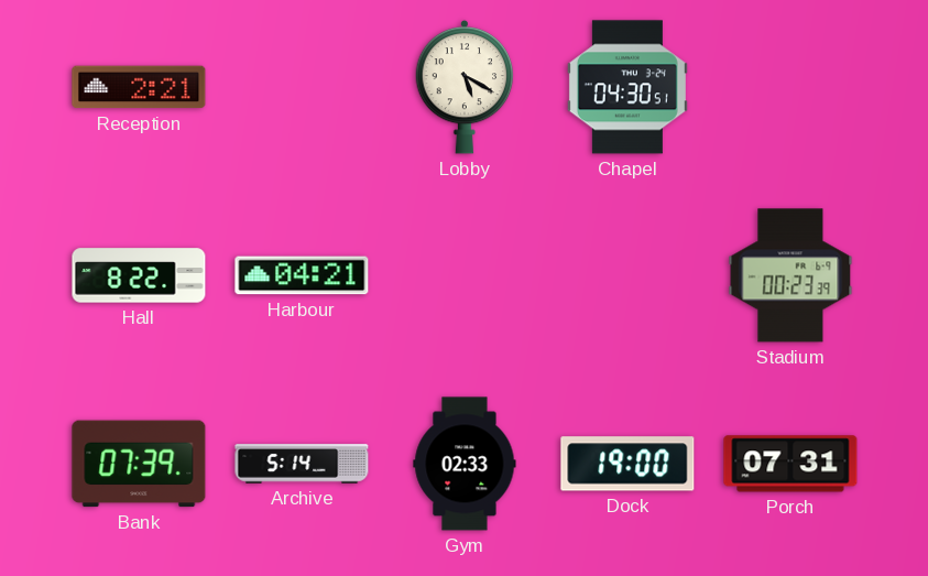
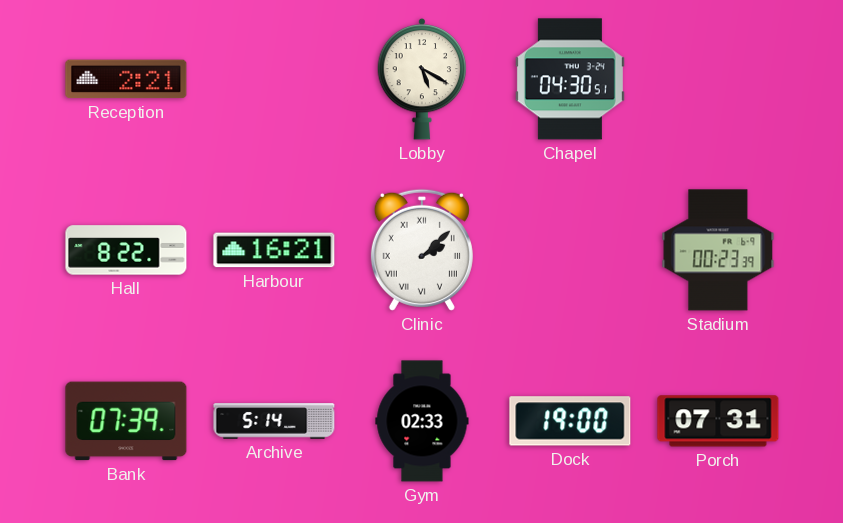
Harbour: 04:21 -> 16:21 (274, 250)
Clinic: none -> 2:08 (422, 250)
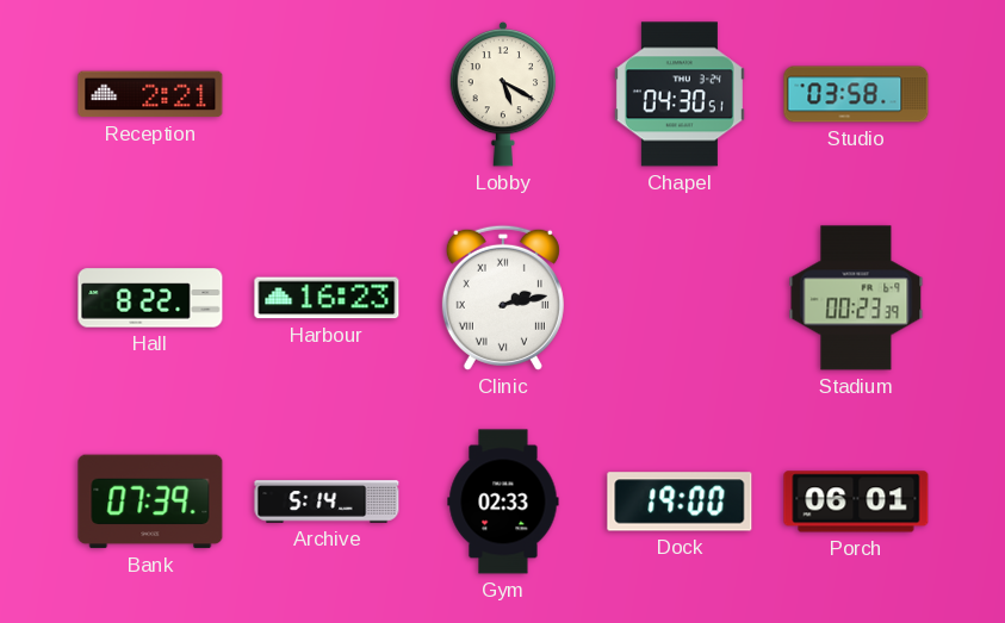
Studio: none -> 03:58 (856, 94)
Harbour: 16:21 -> 16:23 (327, 298)
Clinic: 2:08 -> 2:13 (503, 298)
Porch: 07:31 -> 06:01 (856, 501)
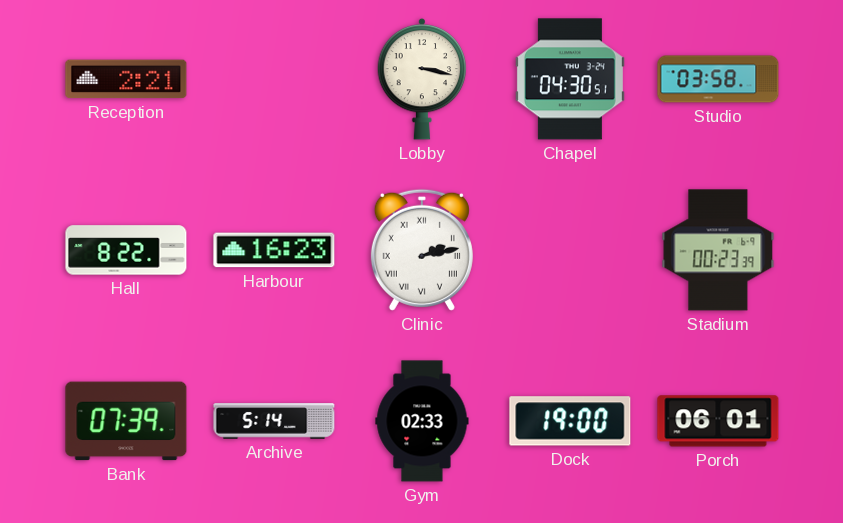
Lobby: 5:20 -> 3:17 (422, 79)
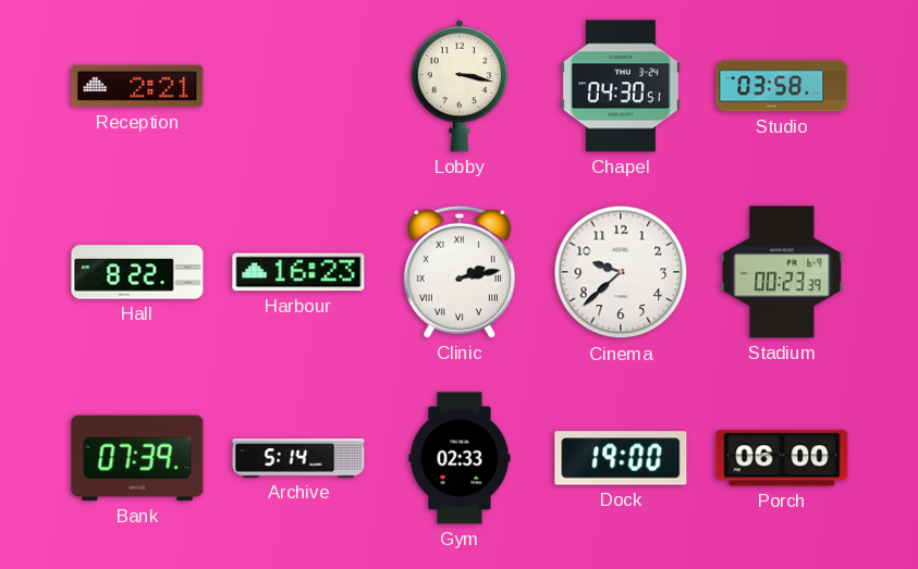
Cinema: none -> 9:38 (621, 272)
Porch: 06:01 -> 06:00 (782, 458)
